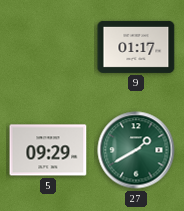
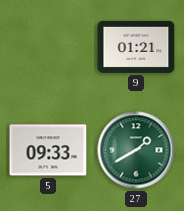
9: 01:17 -> 01:21 (136, 47)
5: 09:29 -> 09:33 (48, 150)
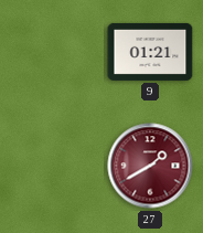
5: 09:33 -> none (48, 150)
27 dial: green -> burgundy (150, 166)
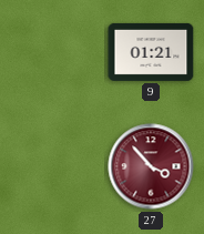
27: 1:40 -> 3:53 (151, 166)
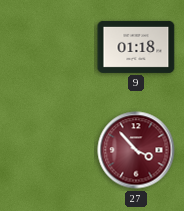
9: 01:21 -> 01:18 (136, 47)
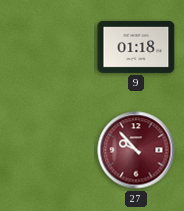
27: 3:53 -> 9:53 (136, 150)
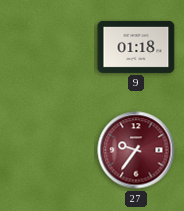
27: 9:53 -> 9:36 (136, 150)
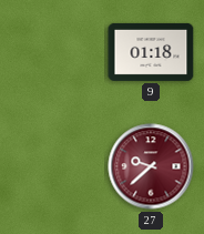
27: 9:36 -> 9:38 (151, 166)
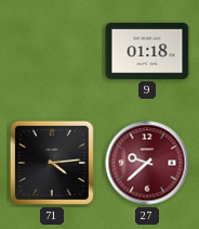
71: none -> 4:14 (52, 163)
